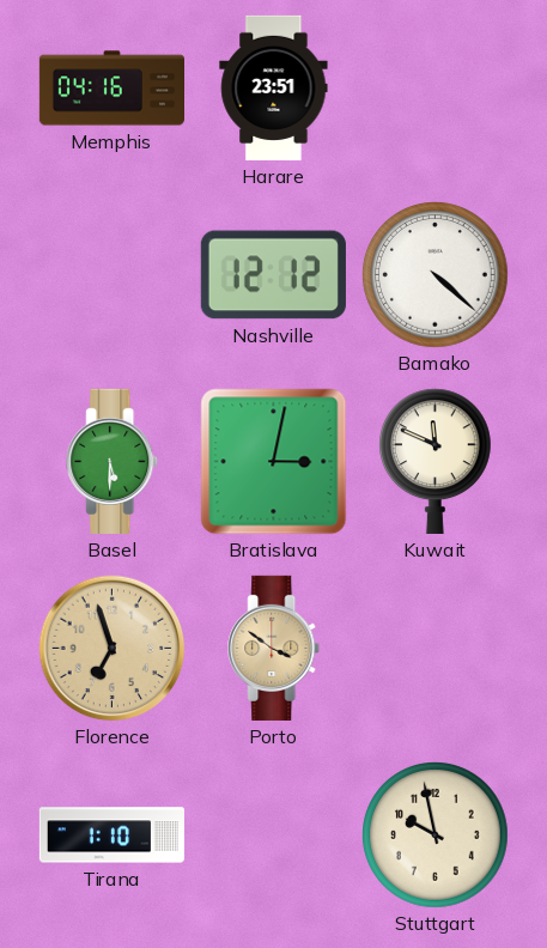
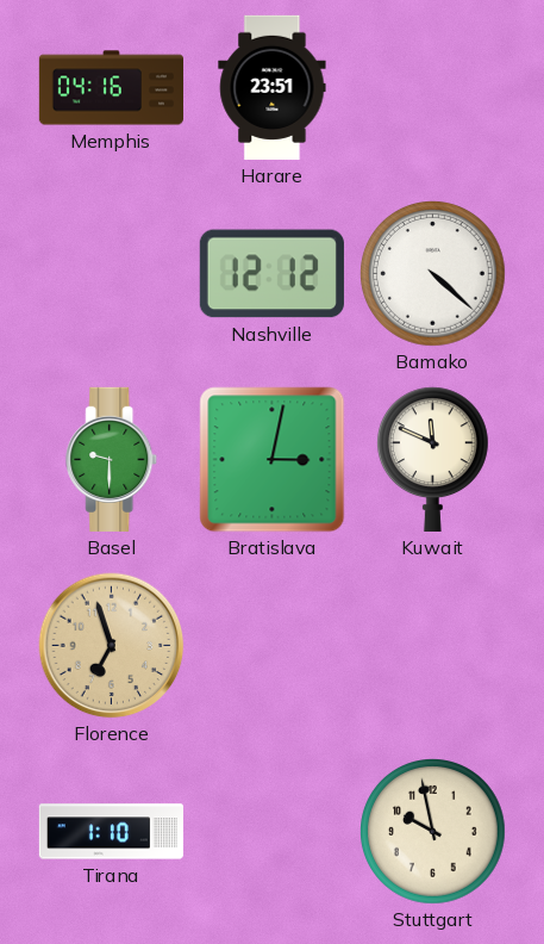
Basel: 5:30 -> 9:30 (112, 459)
Porto: 3:51 -> none (274, 648)
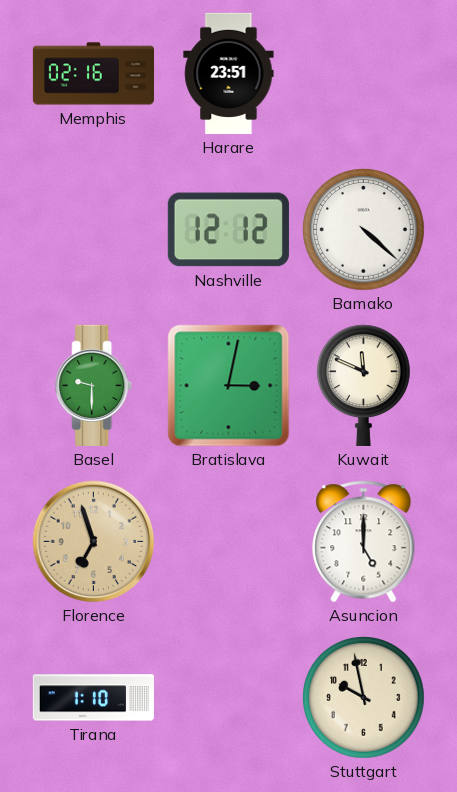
Memphis: 04:16 -> 02:16 (93, 74)
Asuncion: none -> 5:00 (364, 542)
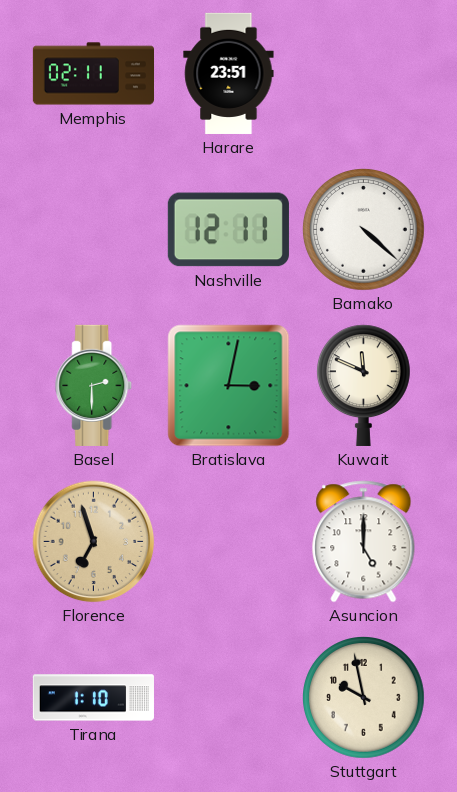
Memphis: 02:16 -> 02:11 (93, 74)
Nashville: 12:12 -> 12:11 (228, 230)
Basel: 9:30 -> 2:30 (94, 385)
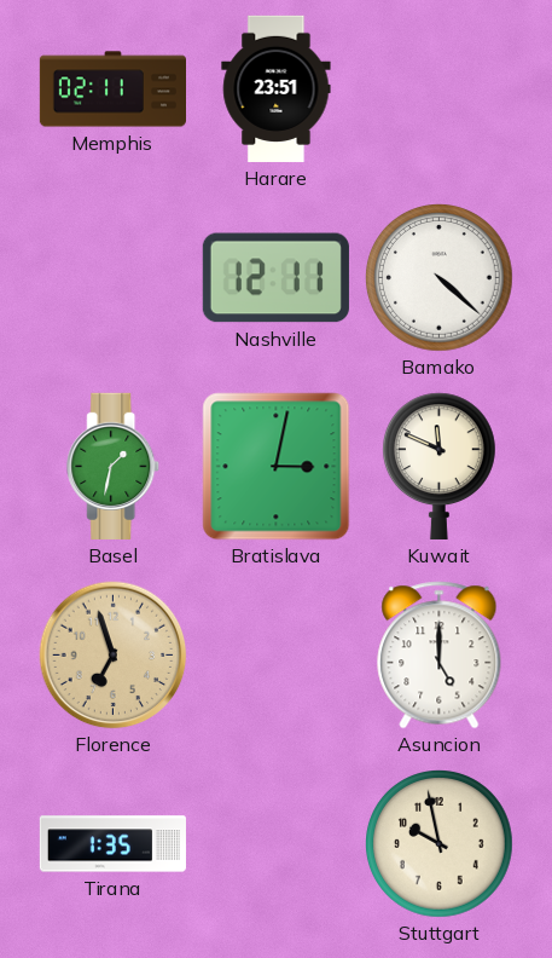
Basel: 2:30 -> 1:32 (114, 466)
Tirana: 1:10 -> 1:35 (112, 844)
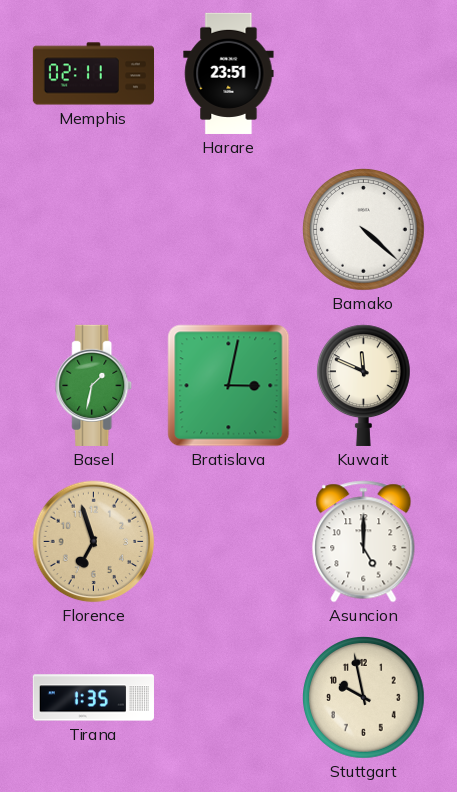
Nashville: 12:11 -> none (275, 278)
